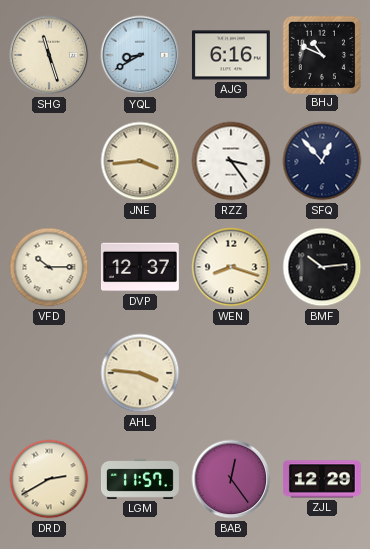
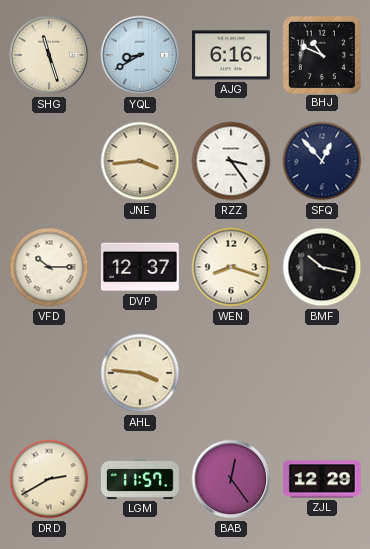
BMF: 10:14 -> 10:17 (322, 267)
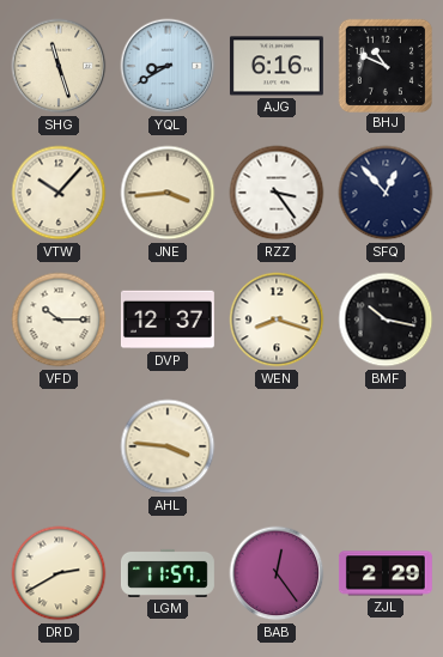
VTW: none -> 10:07 (59, 193)
ZJL: 12:29 -> 2:29 (386, 573)
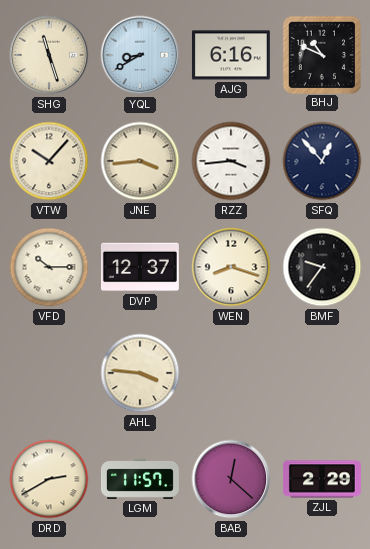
RZZ: 3:24 -> 3:44 (231, 161)
BMF: 10:17 -> 9:36 (322, 267)
BAB: 12:24 -> 12:22 (231, 479)
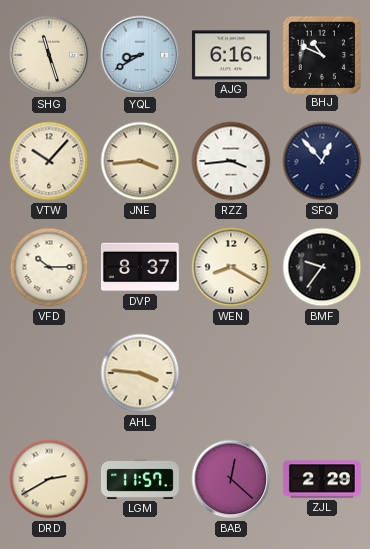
DVP: 12:37 -> 8:37 (140, 267)
WEN: 8:18 -> 8:20 (231, 267)
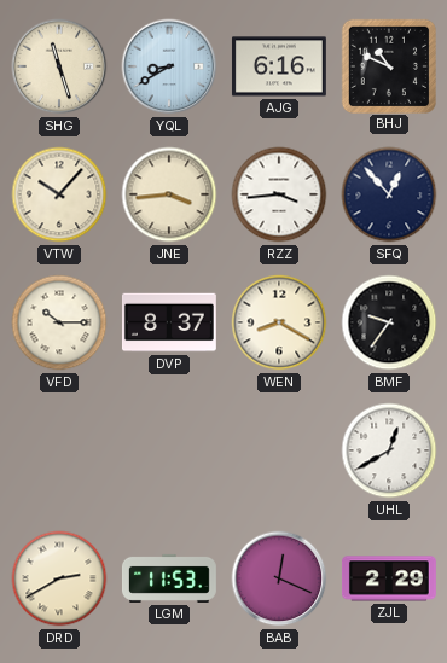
AHL: 3:46 -> none (140, 373)
UHL: none -> 12:40 (389, 450)
LGM: 11:57 -> 11:53 (169, 578)
BAB: 12:22 -> 12:19 (279, 578)
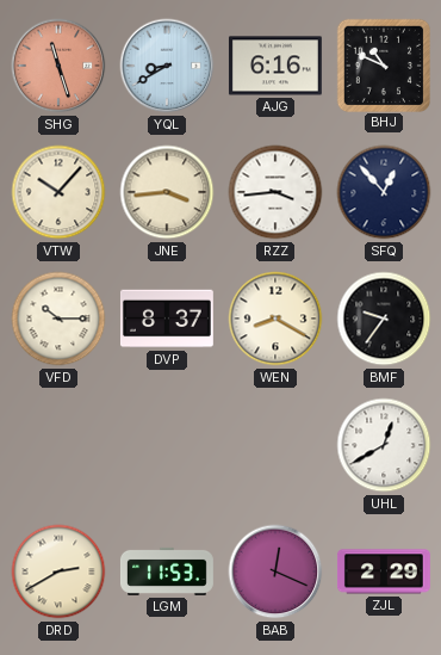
SHG dial: cream -> salmon (58, 66)
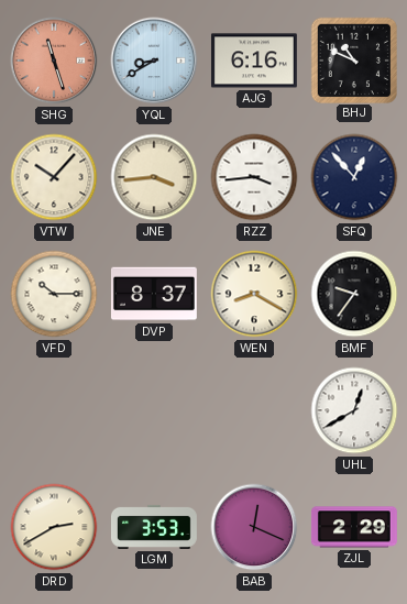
LGM: 11:53 -> 3:53 (154, 527)
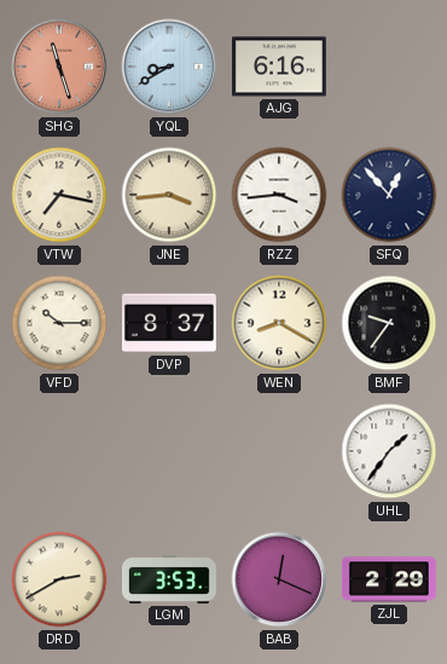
BHJ: 10:49 -> none (353, 59)
VTW: 10:07 -> 7:17 (59, 195)
UHL: 12:40 -> 1:36 (389, 451)
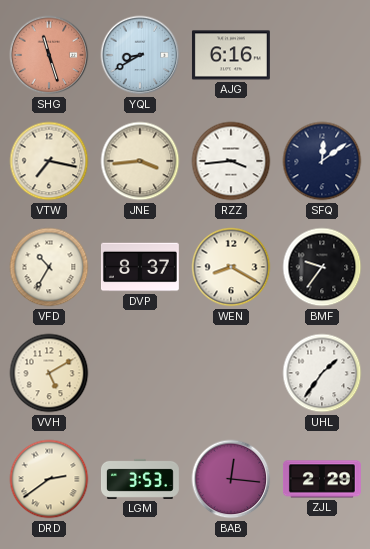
SFQ: 12:53 -> 12:09 (322, 161)
VFD: 10:15 -> 10:35 (49, 267)
VVH: none -> 5:10 (49, 373)
DRD: 2:40 -> 2:39 (49, 479)
BAB: 12:19 -> 12:16 (231, 479)
